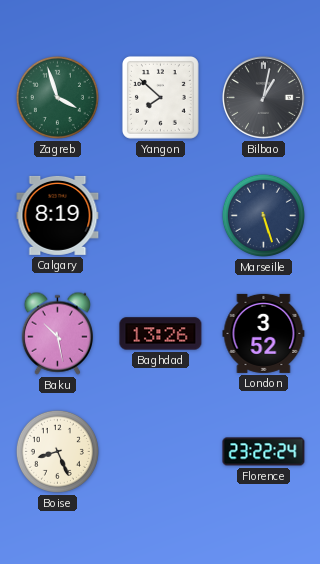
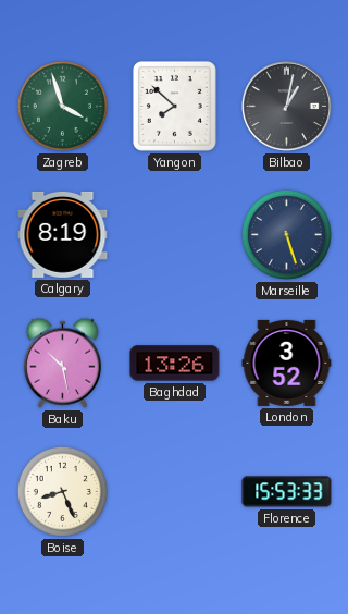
Florence: 23:22 -> 15:53 (287, 492)
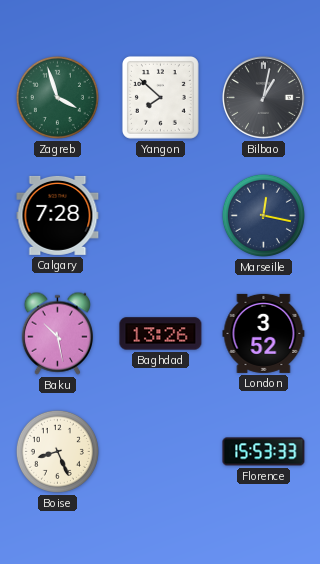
Calgary: 8:19 -> 7:28 (58, 215)
Marseille: 5:27 -> 12:17 (263, 215)
